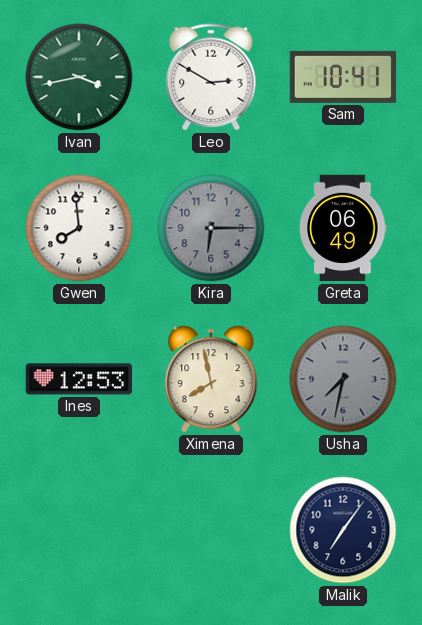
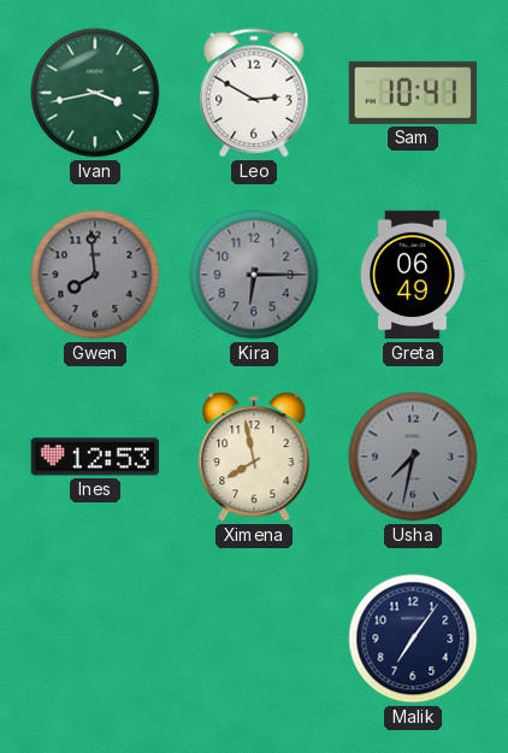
Gwen dial: white -> grey (95, 275)
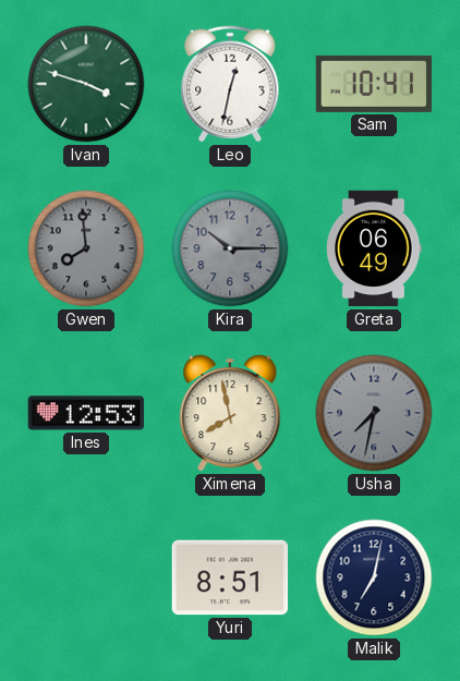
Ivan: 3:43 -> 3:48 (86, 84)
Leo: 2:50 -> 12:32 (230, 84)
Kira: 6:15 -> 10:15 (230, 248)
Yuri: none -> 8:51 (230, 577)
Malik: 7:06 -> 7:02 (374, 577)
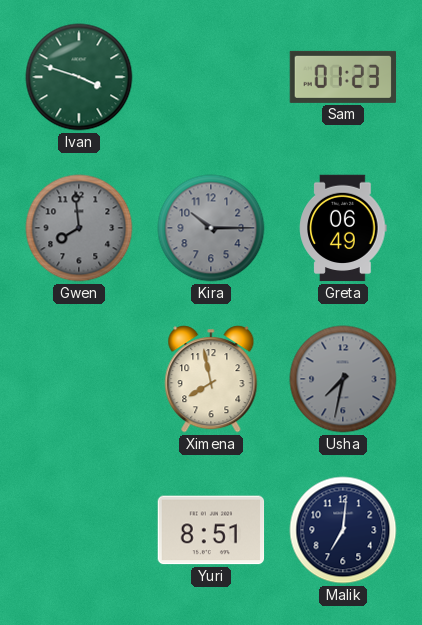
Leo: 12:32 -> none (230, 84)
Sam: 10:41 -> 01:23 (343, 77)
Ines: 12:53 -> none (86, 413)
Malik: 7:02 -> 7:01 (343, 530)
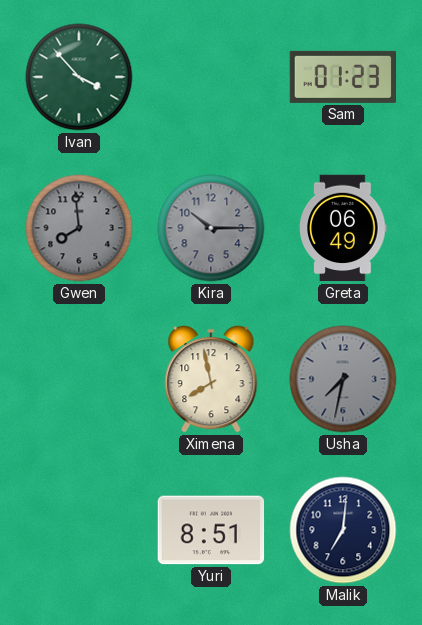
Ivan: 3:48 -> 3:53 (79, 77)
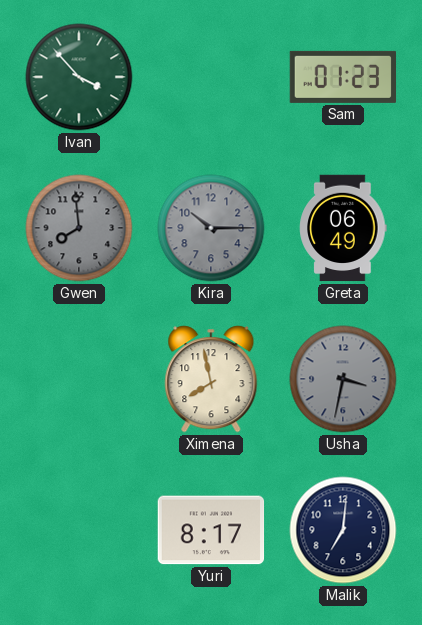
Usha: 7:32 -> 3:32 (343, 379)
Yuri: 8:51 -> 8:17 (211, 530)
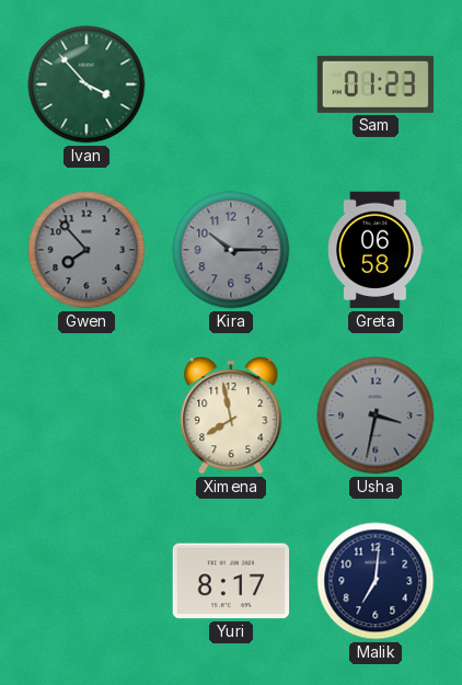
Gwen: 7:59 -> 7:53 (86, 250)
Greta: 06:49 -> 06:58 (376, 250)
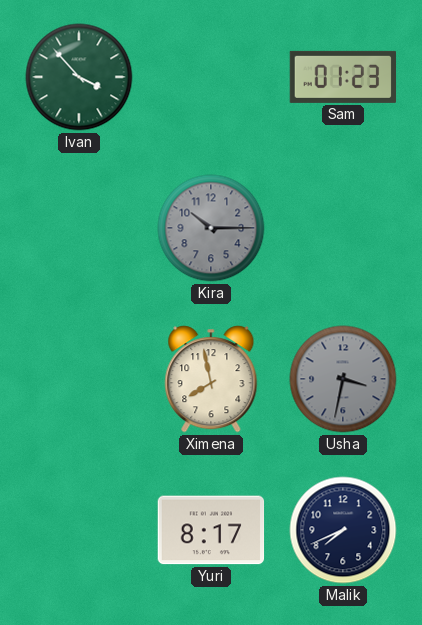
Gwen: 7:53 -> none (86, 250)
Greta: 06:58 -> none (376, 250)
Malik: 7:01 -> 7:41 (343, 530)
